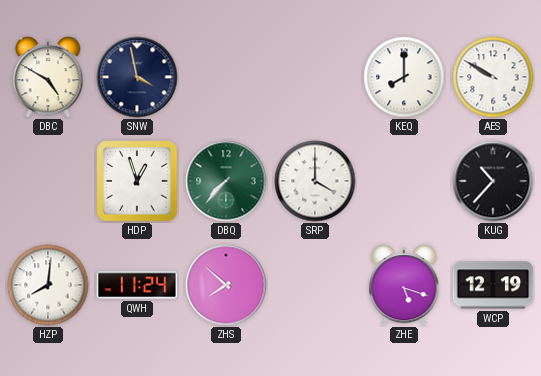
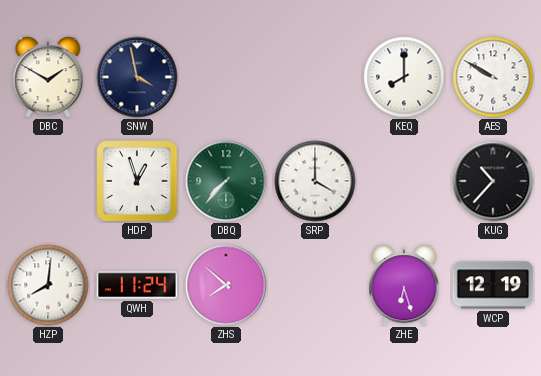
DBC: 4:50 -> 1:50 (48, 77)
ZHE: 5:18 -> 6:27 (404, 285)
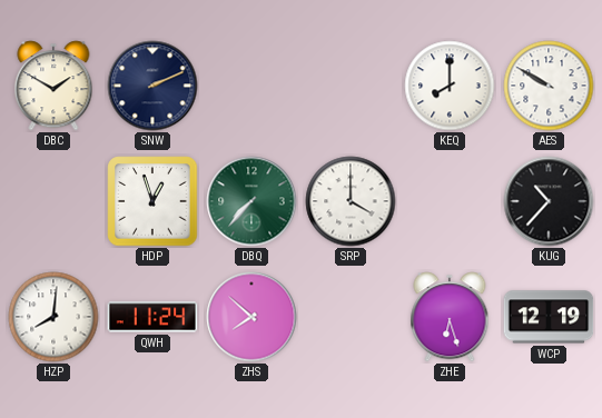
SNW: 3:58 -> 2:11 (152, 86)
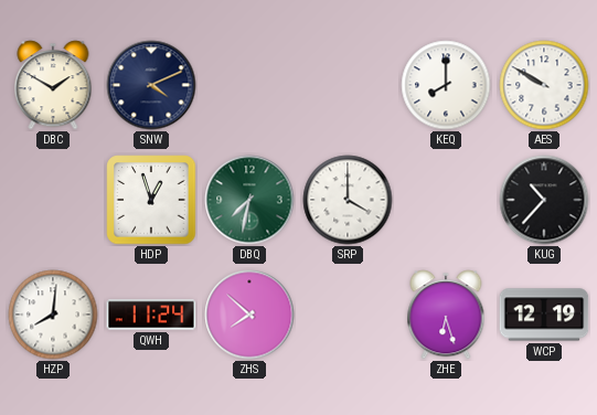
SNW: 2:11 -> 4:11 (151, 85)
DBQ: 7:37 -> 7:32 (249, 200)
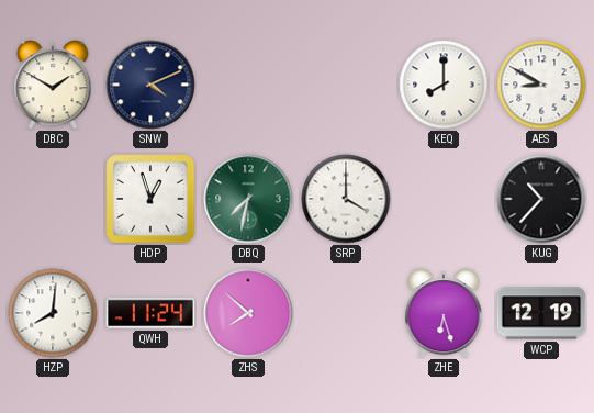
AES: 9:50 -> 8:50 (541, 85)
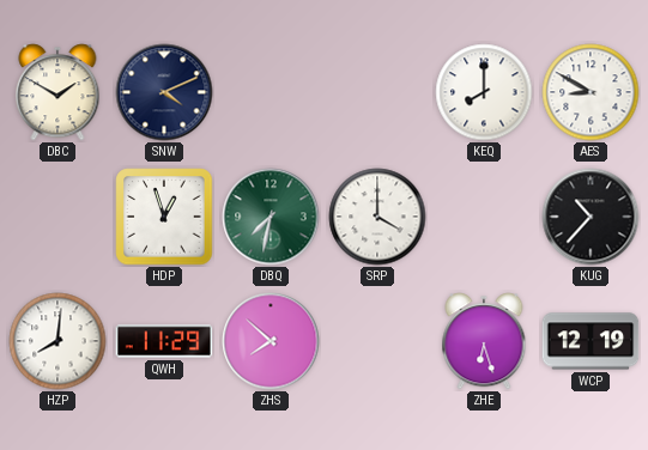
QWH: 11:24 -> 11:29 (164, 341)
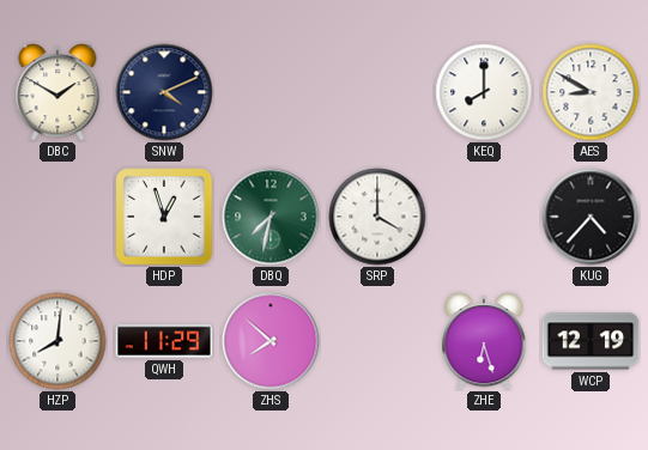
KUG: 10:37 -> 4:37 (591, 217)
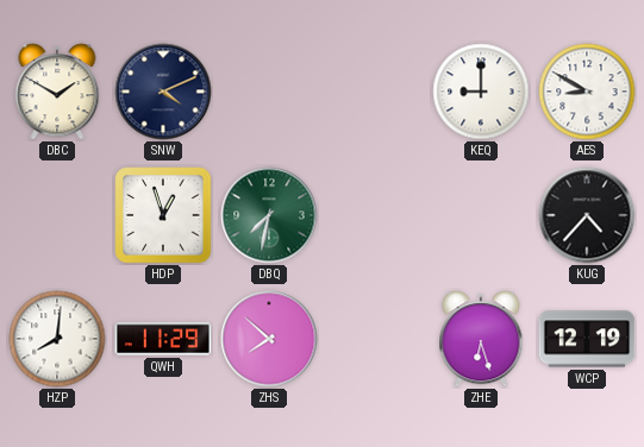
KEQ: 8:00 -> 9:00 (481, 92)
SRP: 4:00 -> none (377, 217)
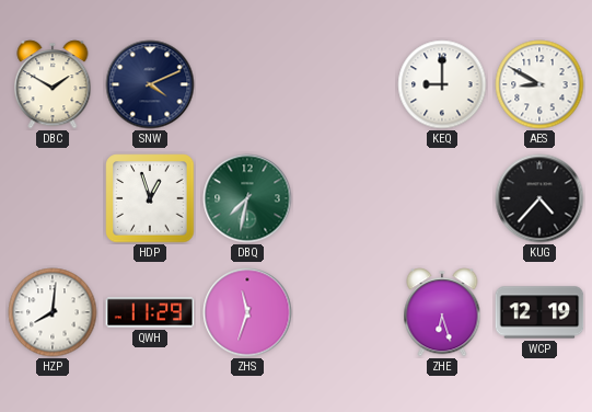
ZHS: 7:52 -> 11:33 (247, 312)
